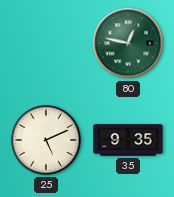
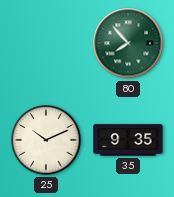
80: 12:47 -> 7:53 (128, 43)
25: 5:11 -> 10:11 (46, 140)
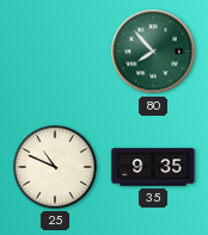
25: 10:11 -> 10:49 (55, 167)
